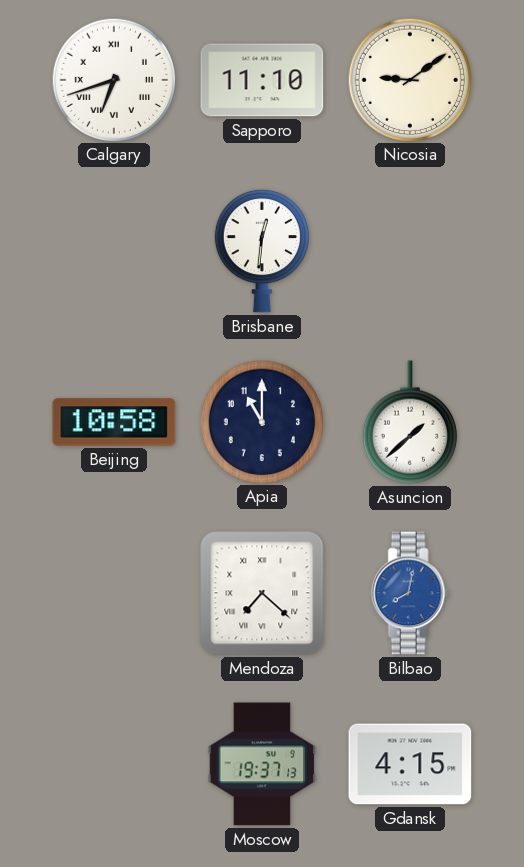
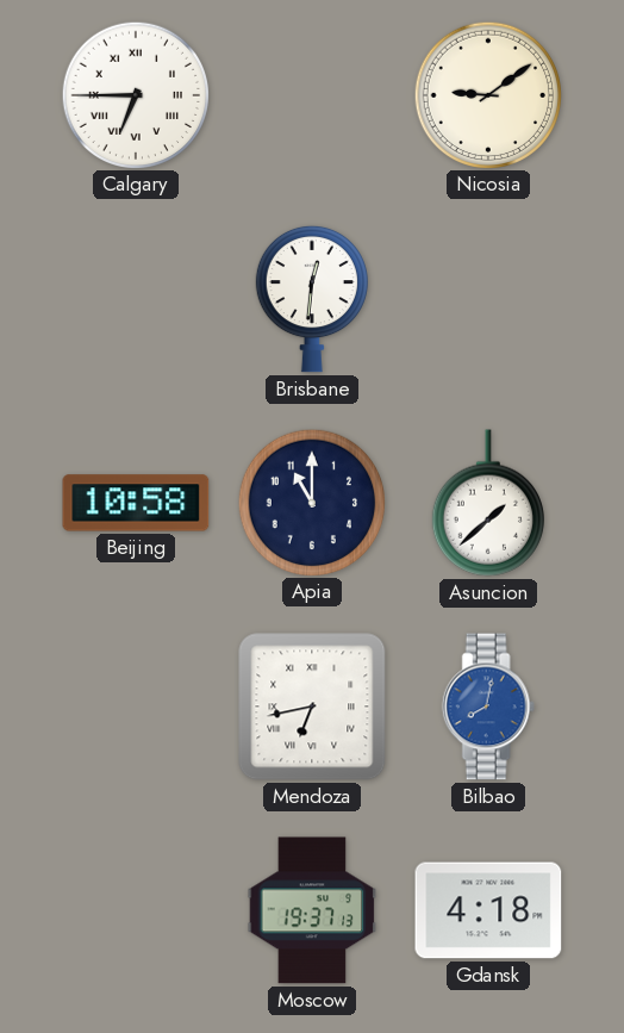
Calgary: 6:42 -> 6:45 (135, 94)
Sapporo: 11:10 -> none (262, 80)
Mendoza: 7:22 -> 6:43 (312, 707)
Gdansk: 4:15 -> 4:18 (488, 910)
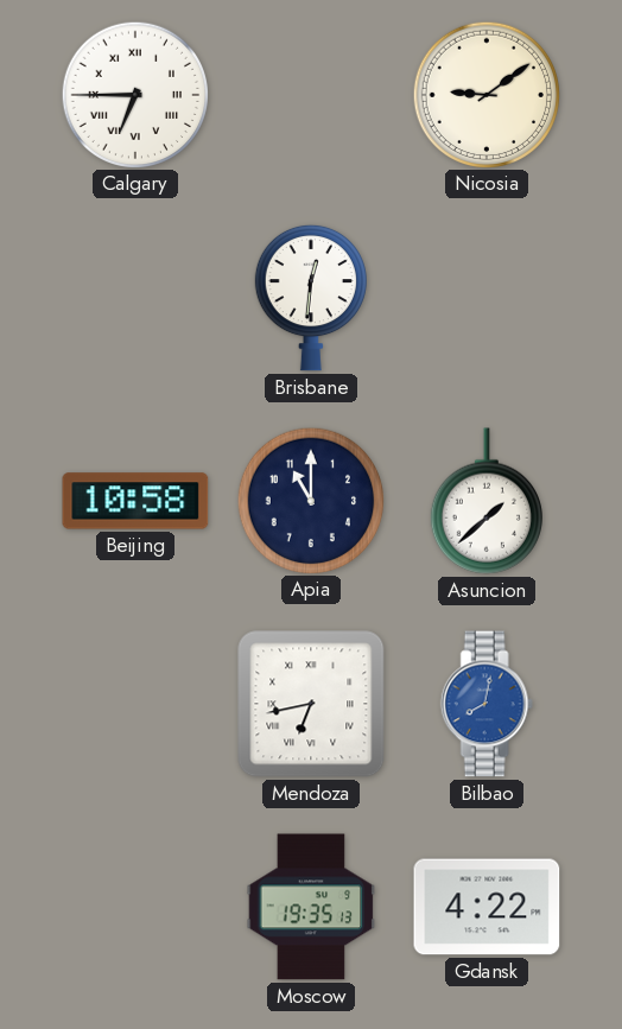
Moscow: 19:37 -> 19:35 (311, 907)
Gdansk: 4:18 -> 4:22 (487, 907)
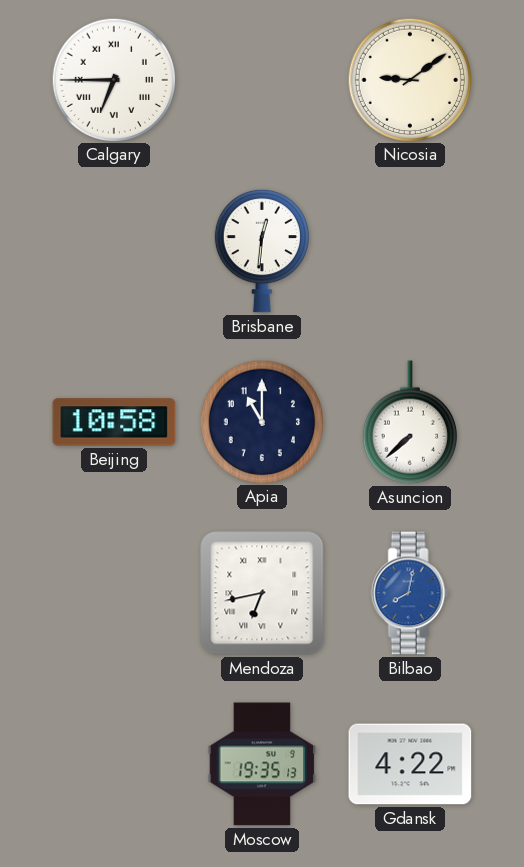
Asuncion: 1:38 -> 7:38 (410, 422)
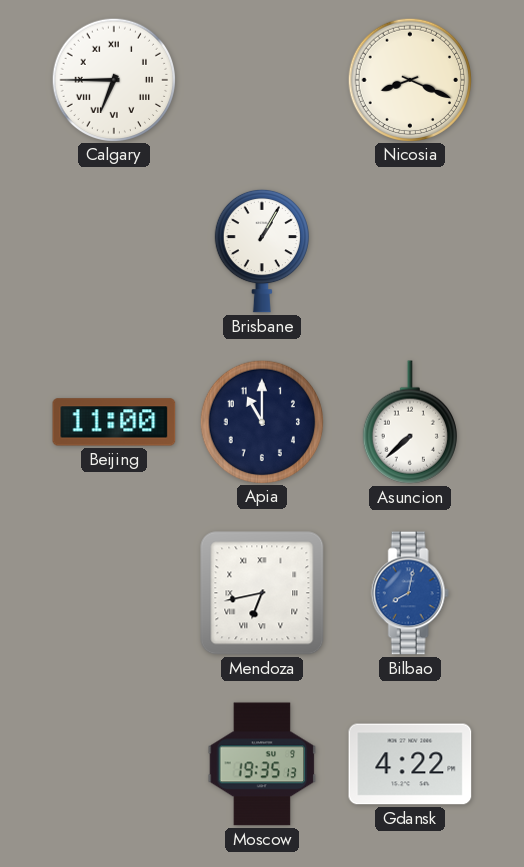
Nicosia: 9:09 -> 8:19 (409, 79)
Brisbane: 12:31 -> 1:05 (262, 251)
Beijing: 10:58 -> 11:00 (114, 422)
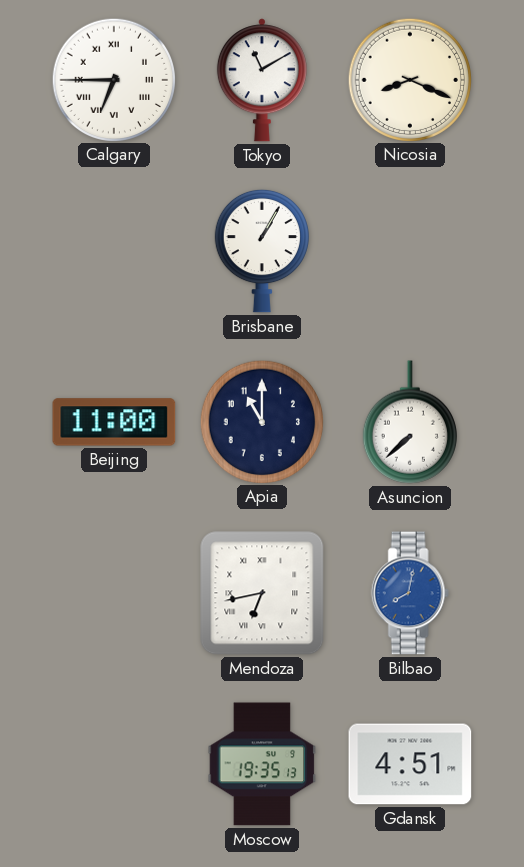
Tokyo: none -> 11:10 (262, 80)
Gdansk: 4:22 -> 4:51 (410, 764)
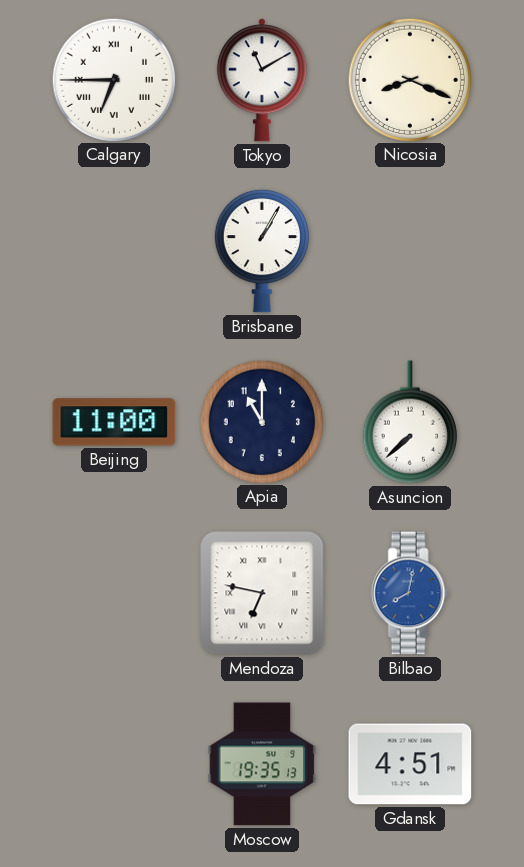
Mendoza: 6:43 -> 6:47 (262, 593)
